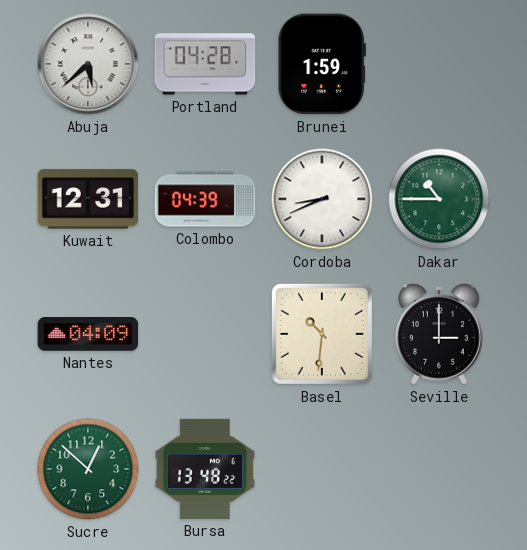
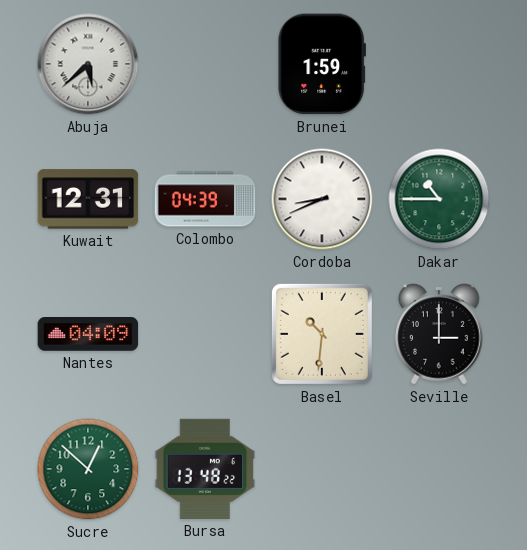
Portland: 04:28 -> none (205, 64)
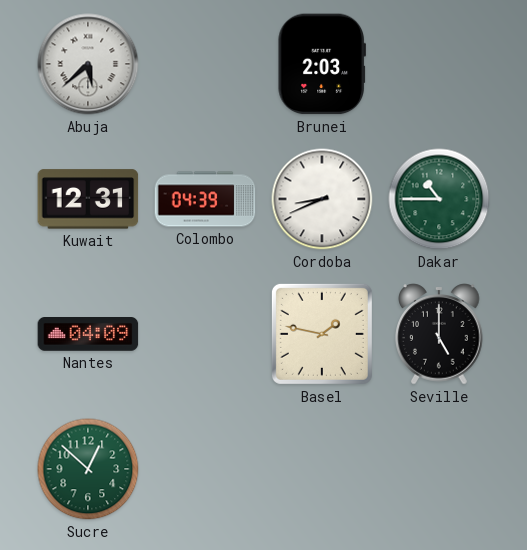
Brunei: 1:59 -> 2:03 (322, 64)
Basel: 10:31 -> 1:47 (322, 334)
Seville: 3:00 -> 5:00 (439, 334)
Bursa: 13:48 -> none (205, 469)
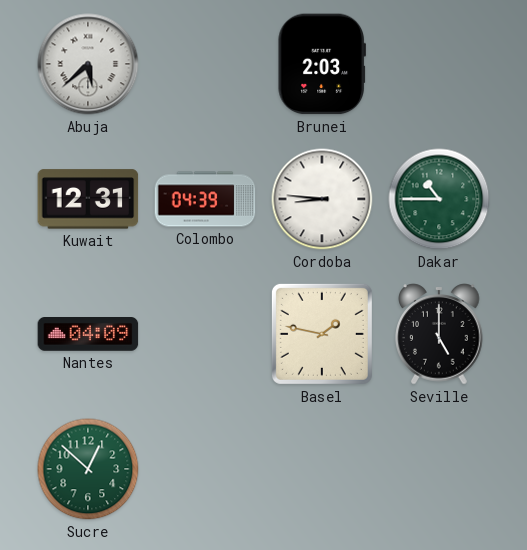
Cordoba: 8:41 -> 8:46 (322, 199)
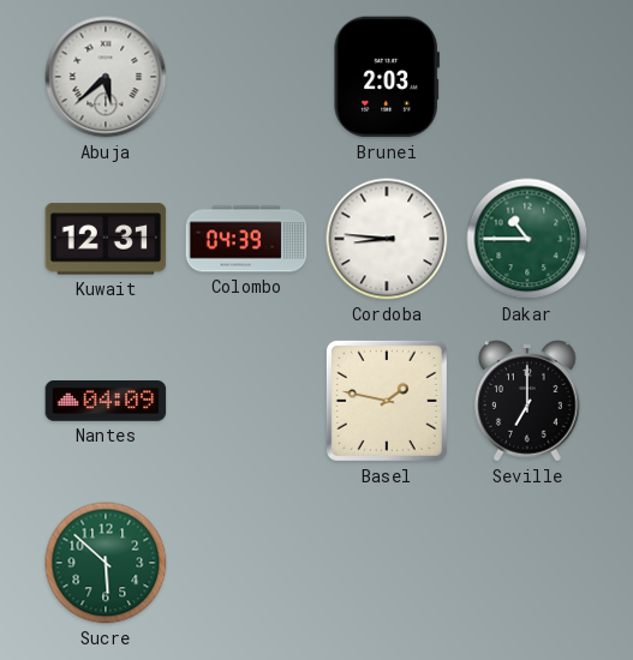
Seville: 5:00 -> 7:00 (527, 401)
Sucre: 12:52 -> 5:52 (106, 563)
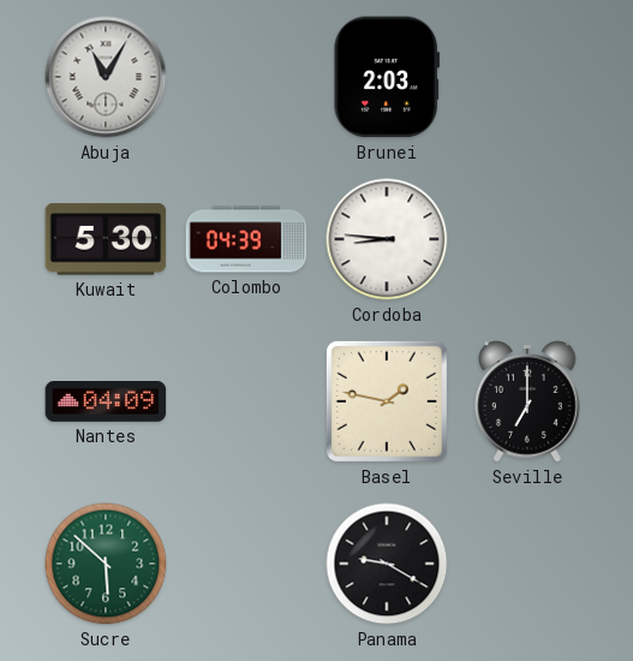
Abuja: 5:38 -> 11:05 (106, 77)
Kuwait: 12:31 -> 5:30 (106, 239)
Dakar: 10:45 -> none (527, 239)
Panama: none -> 9:20 (387, 564)
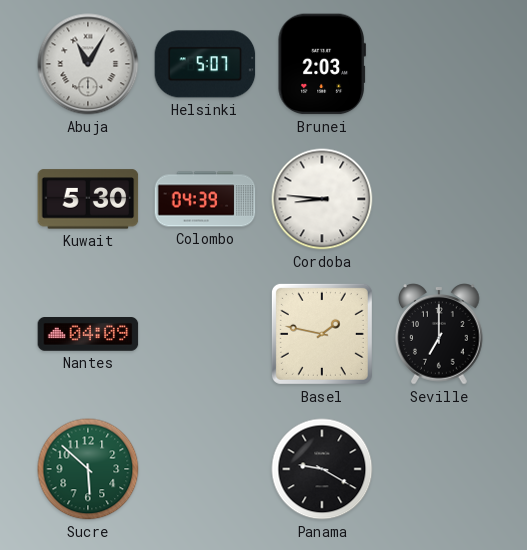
Helsinki: none -> 5:07 (205, 64)
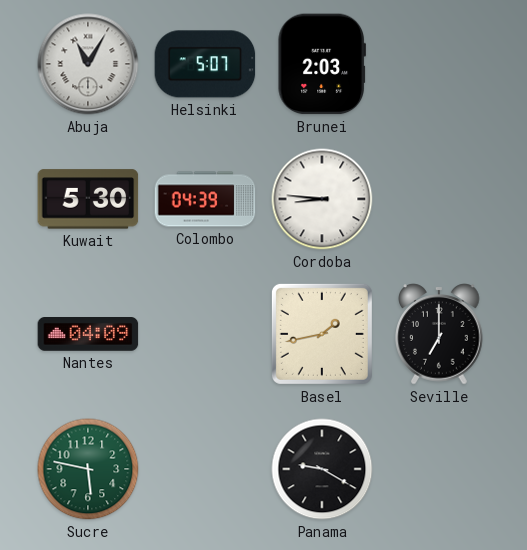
Basel: 1:47 -> 1:43 (322, 334)
Sucre: 5:52 -> 5:47 (88, 469)
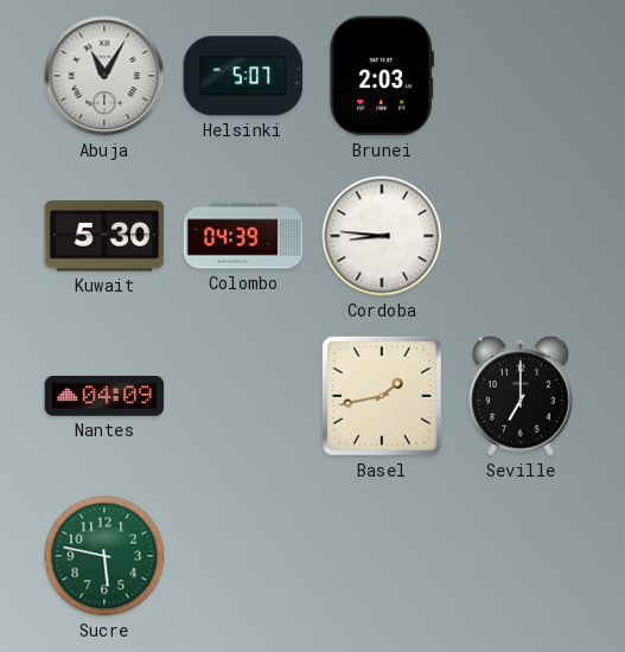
Panama: 9:20 -> none (322, 469)
